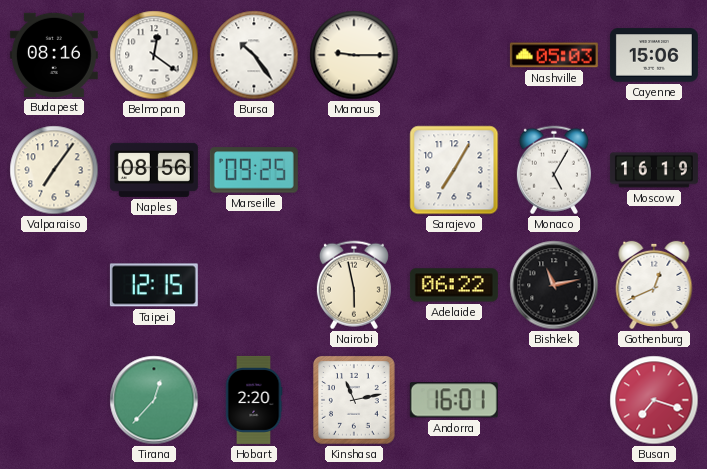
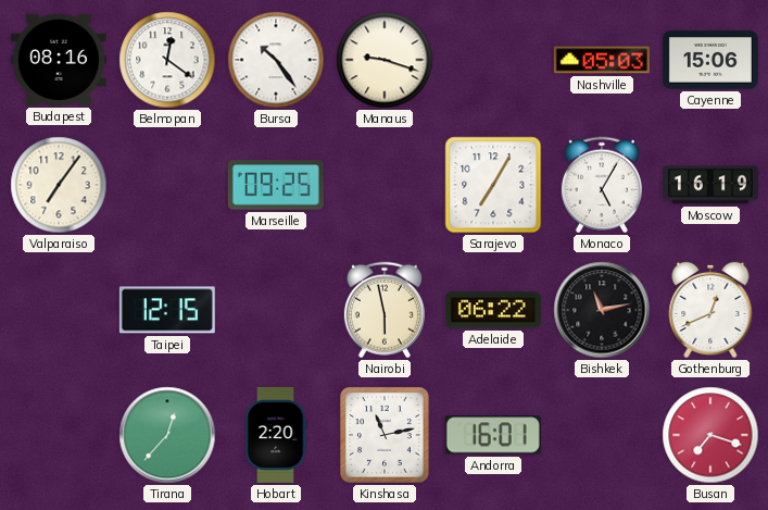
Manaus: 9:15 -> 9:18 (385, 60)
Naples: 08:56 -> none (154, 170)
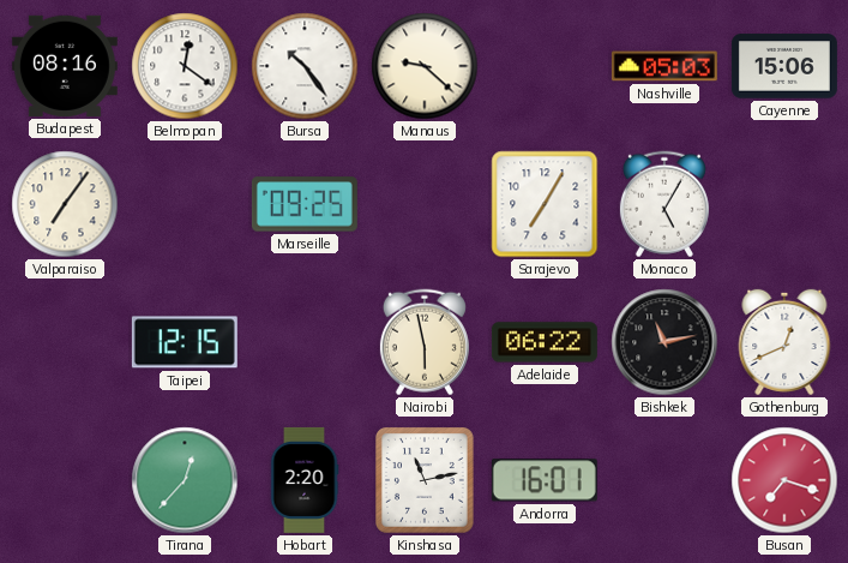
Manaus: 9:18 -> 9:22 (425, 66)
Moscow: 16:19 -> none (710, 185)
